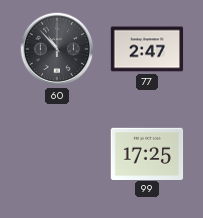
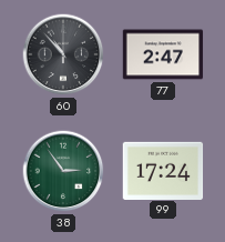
38: none -> 2:54 (63, 171)
99: 17:25 -> 17:24 (163, 170)
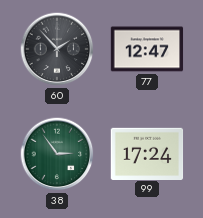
60: 10:53 -> 1:53 (57, 49)
77: 2:47 -> 12:47 (147, 49)
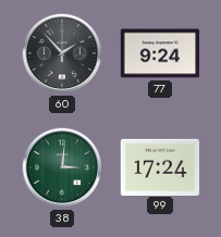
77: 12:47 -> 9:24 (160, 53)
38: 2:54 -> 3:01 (62, 167)
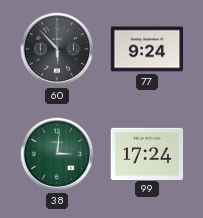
60: 1:53 -> 5:53 (57, 49)
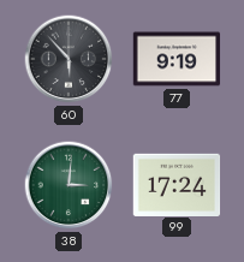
77: 9:24 -> 9:19 (177, 59)
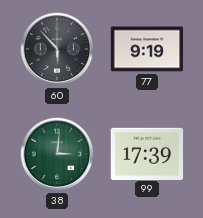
99: 17:24 -> 17:39 (147, 153)
